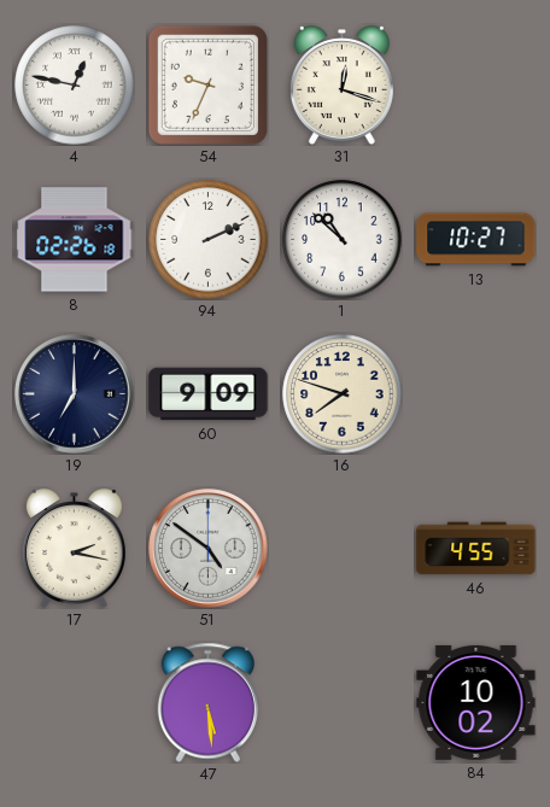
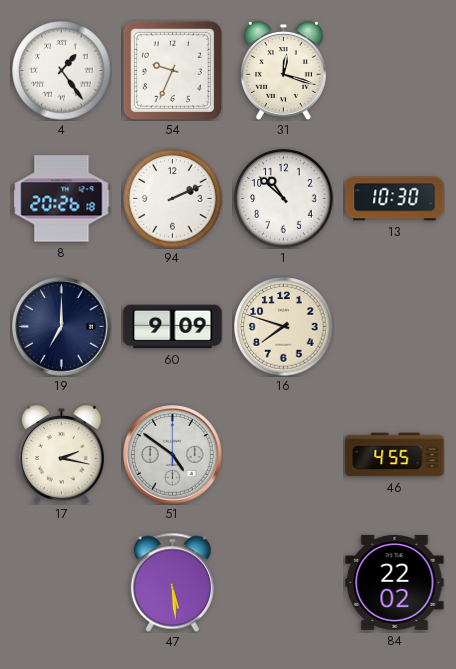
4: 12:47 -> 1:24 (62, 71)
8: 02:26 -> 20:26 (62, 199)
13: 10:27 -> 10:30 (395, 199)
84: 10:02 -> 22:02 (395, 582)
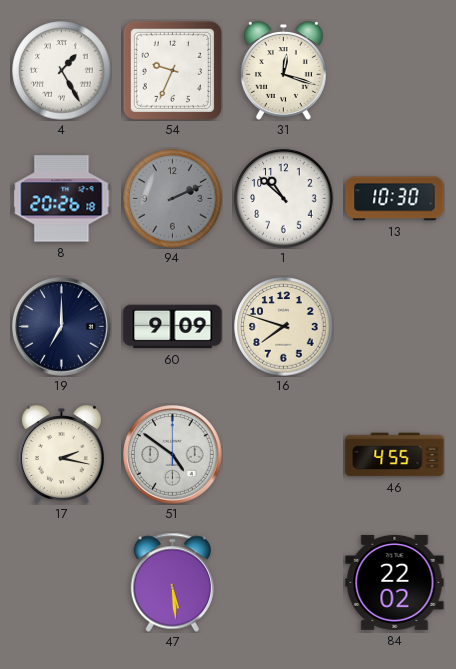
4: 1:24 -> 1:25 (62, 71)
94 dial: white -> grey (173, 199)
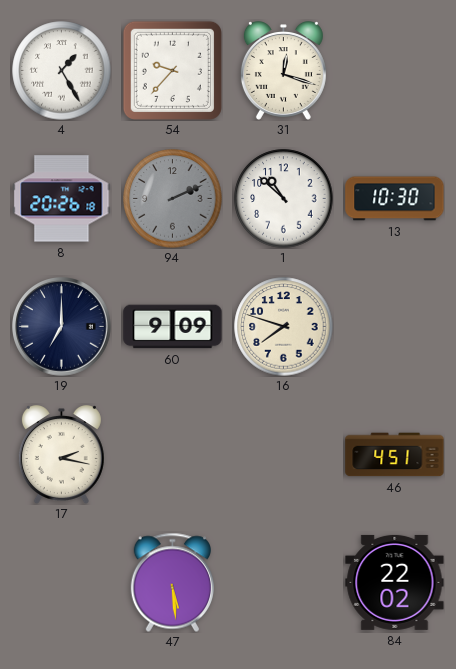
54: 9:34 -> 9:37 (172, 70)
51: 4:51 -> none (173, 455)
46: 4:55 -> 4:51 (395, 455)
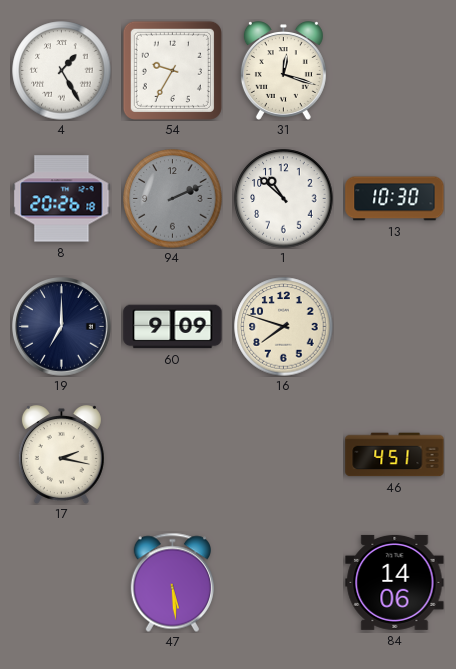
54: 9:37 -> 9:35 (172, 70)
84: 22:02 -> 14:06 (395, 582)
